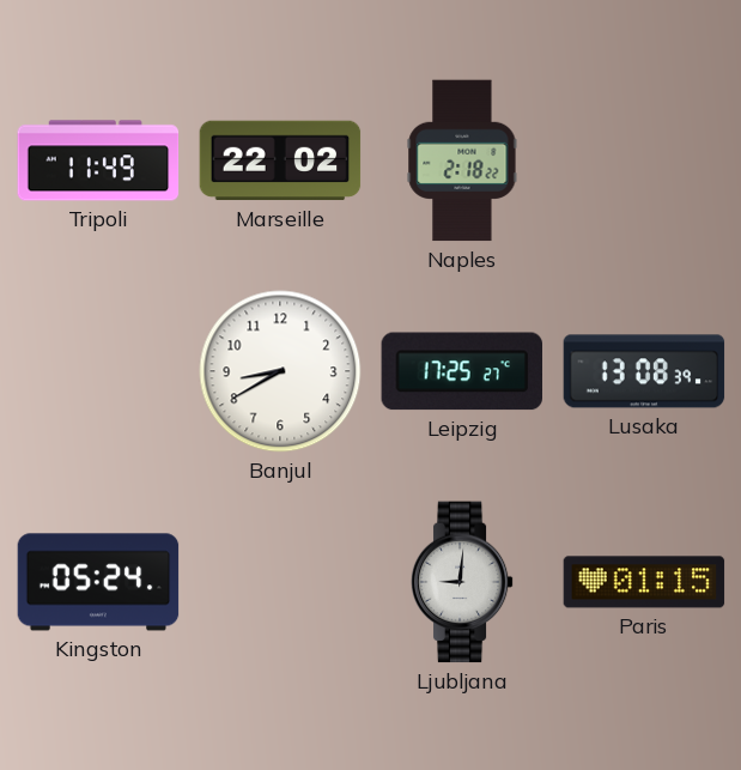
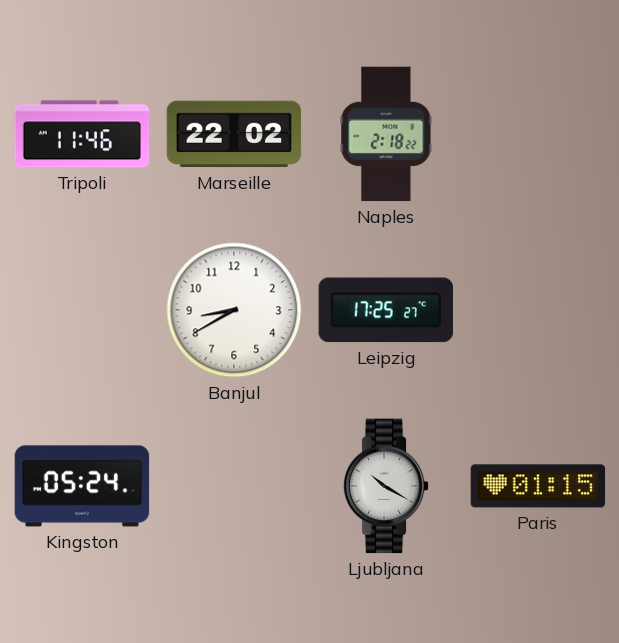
Tripoli: 11:49 -> 11:46 (82, 134)
Lusaka: 13:08 -> none (644, 371)
Ljubljana: 9:01 -> 10:20 (386, 486)
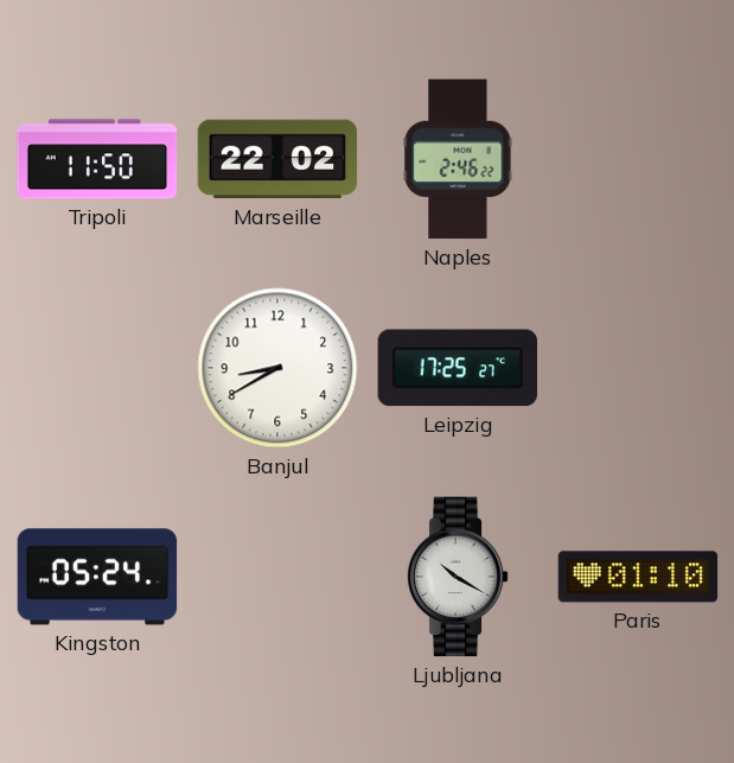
Tripoli: 11:46 -> 11:50 (97, 159)
Naples: 2:18 -> 2:46 (458, 159)
Paris: 01:15 -> 01:10 (638, 577)
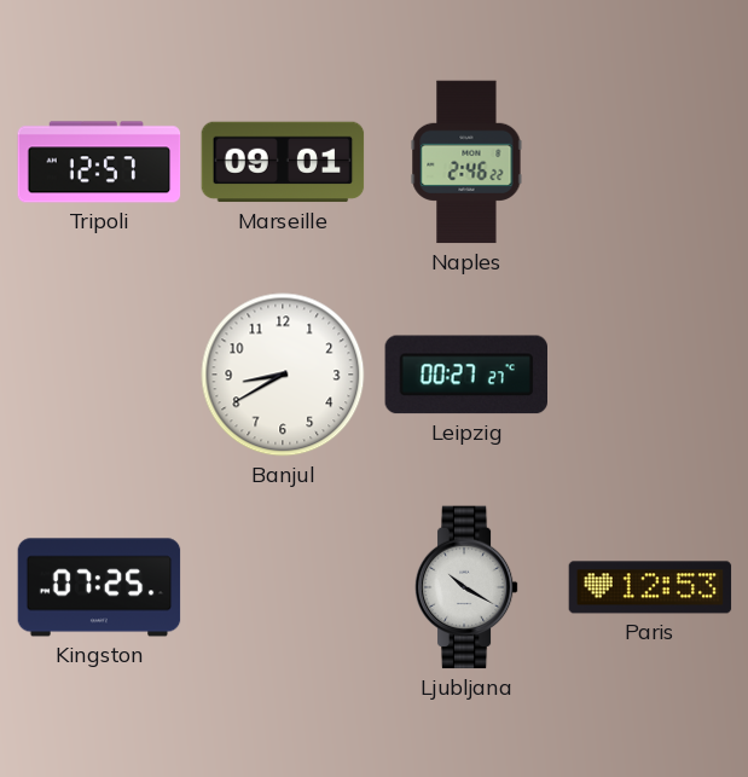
Tripoli: 11:50 -> 12:57 (99, 162)
Marseille: 22:02 -> 09:01 (283, 162)
Leipzig: 17:25 -> 00:27 (465, 375)
Kingston: 05:24 -> 07:25 (99, 587)
Paris: 01:10 -> 12:53 (650, 587)
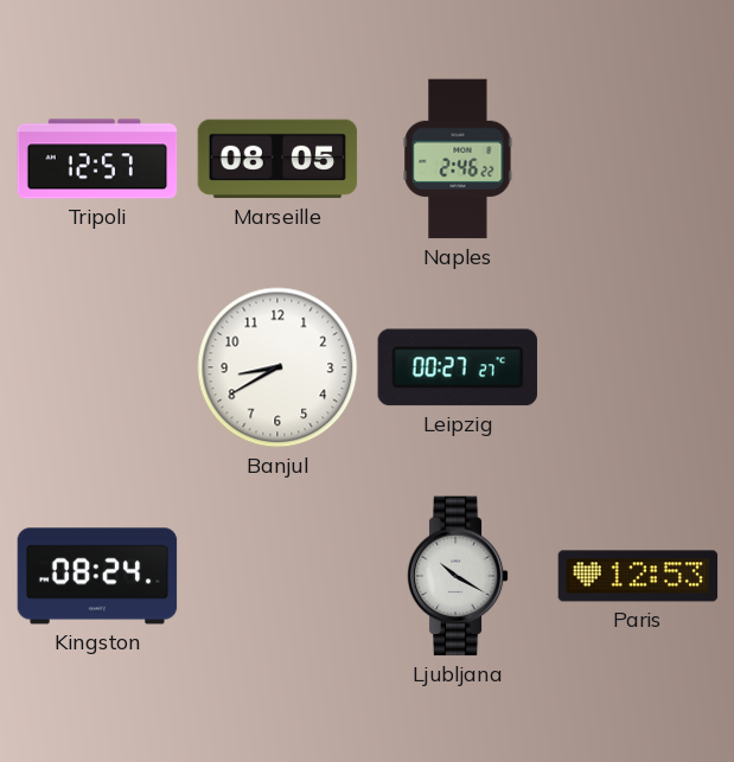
Marseille: 09:01 -> 08:05 (277, 159)
Kingston: 07:25 -> 08:24 (97, 576)
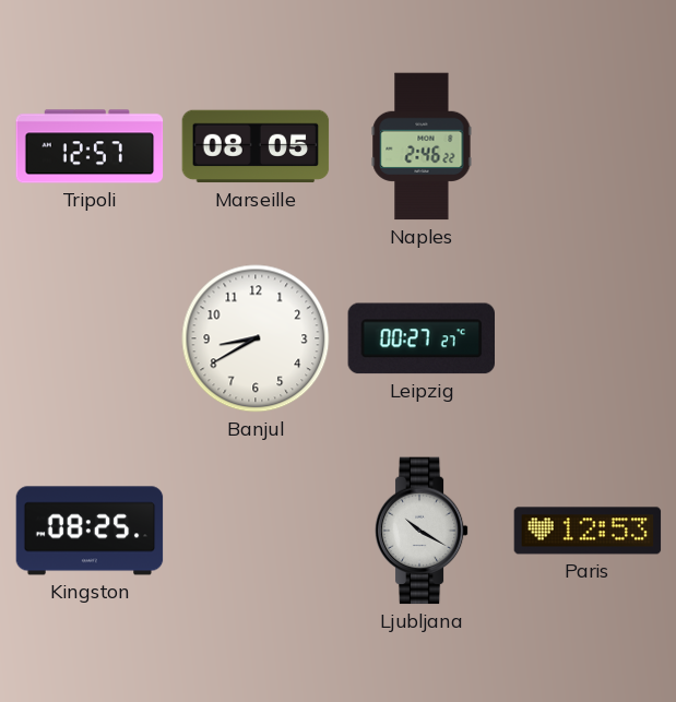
Kingston: 08:24 -> 08:25 (90, 531)
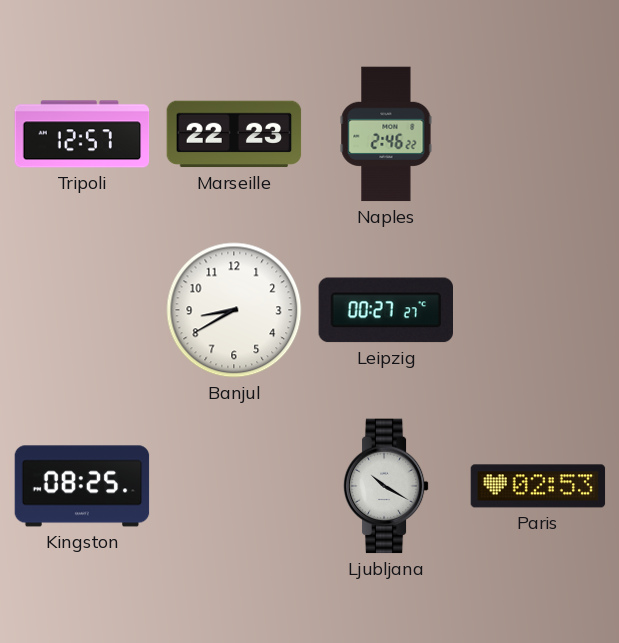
Marseille: 08:05 -> 22:23 (234, 134)
Paris: 12:53 -> 02:53 (538, 486)
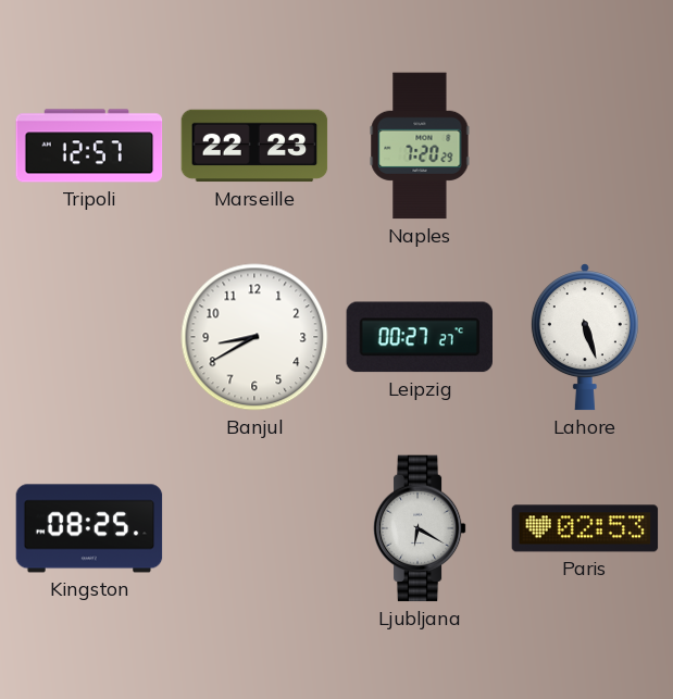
Naples: 2:46 -> 7:20 (420, 146)
Lahore: none -> 5:27 (585, 337)
Ljubljana: 10:20 -> 6:20 (420, 528)
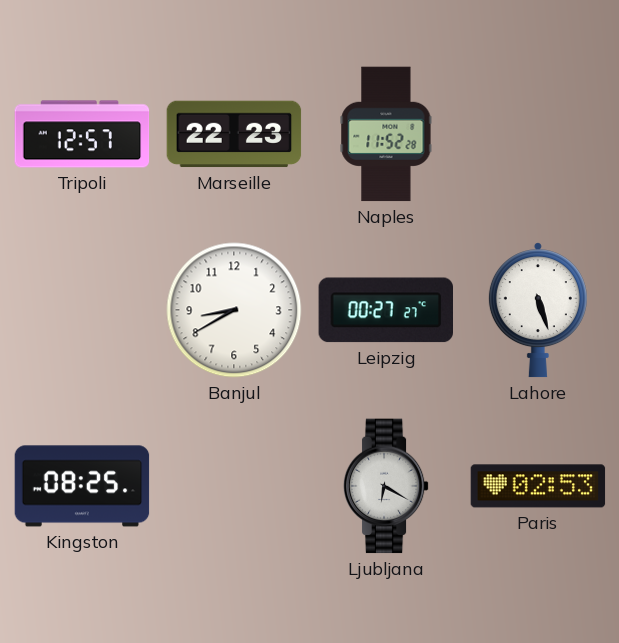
Naples: 7:20 -> 11:52 (386, 134)
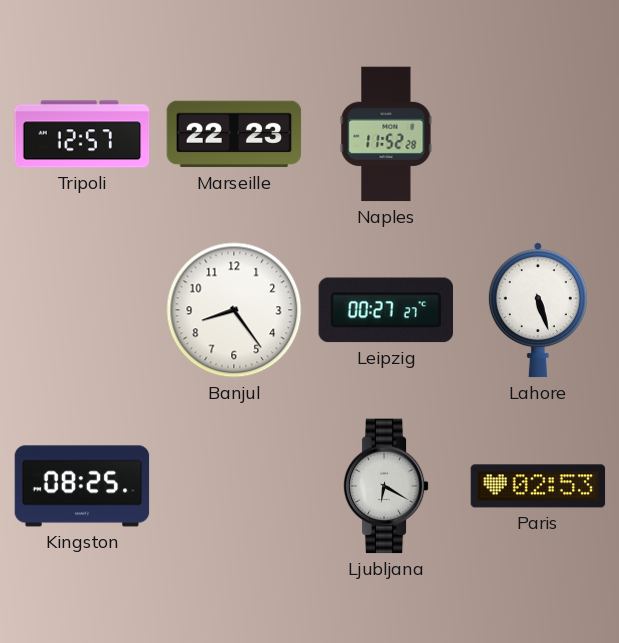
Banjul: 8:40 -> 8:24 (234, 310)
